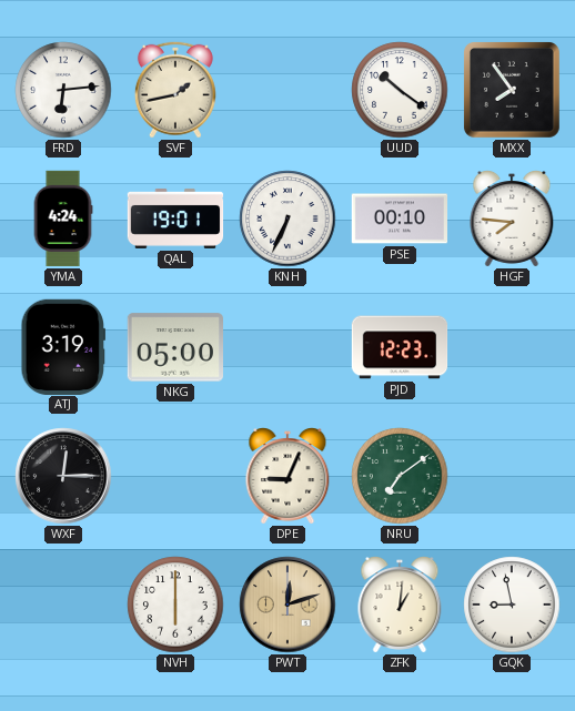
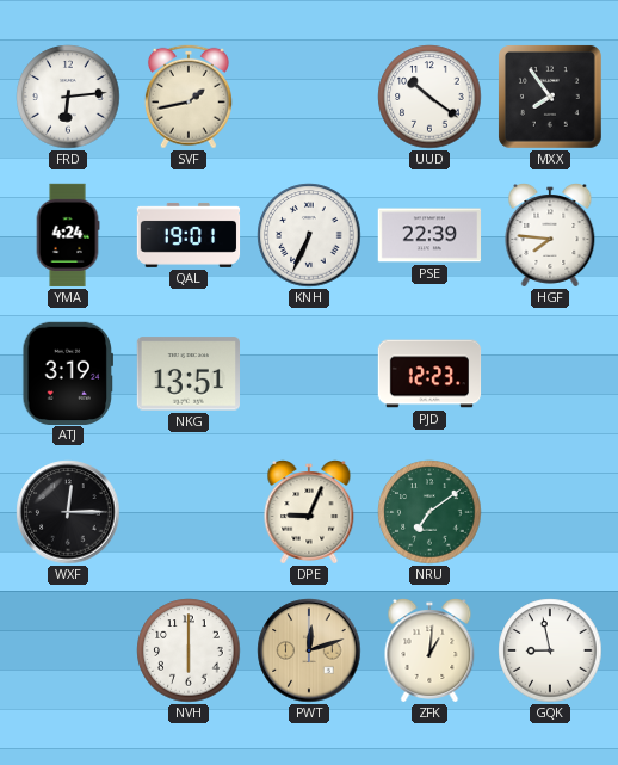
PSE: 00:10 -> 22:39 (429, 235)
NKG: 05:00 -> 13:51 (187, 374)
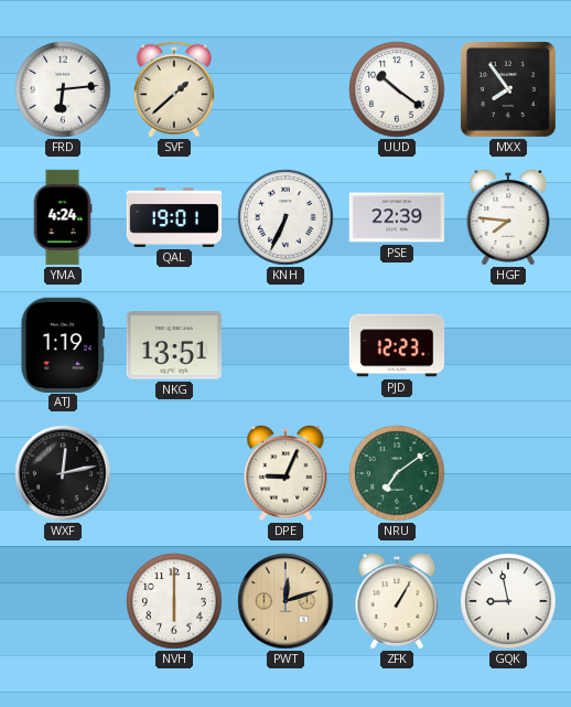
SVF: 1:43 -> 1:38 (174, 89)
ATJ: 3:19 -> 1:19 (62, 344)
WXF: 12:15 -> 12:13 (63, 473)
ZFK: 1:01 -> 1:05 (397, 602)
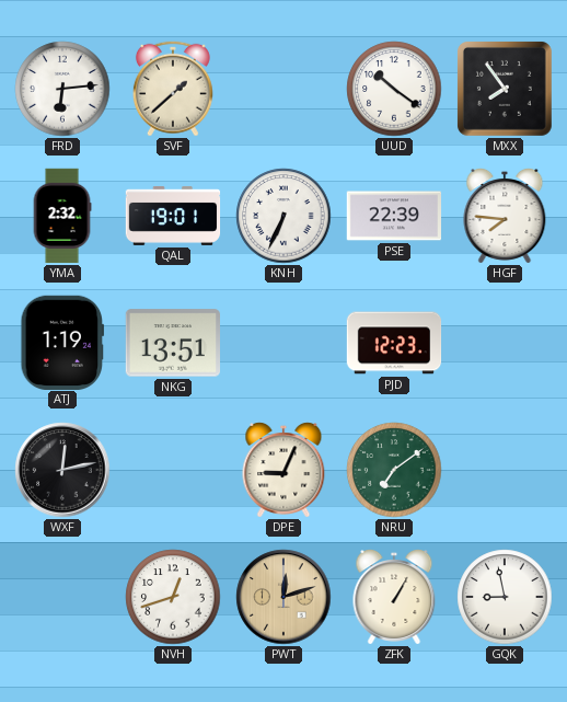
YMA: 4:24 -> 2:32 (62, 216)
NVH: 6:00 -> 12:42 (173, 597)
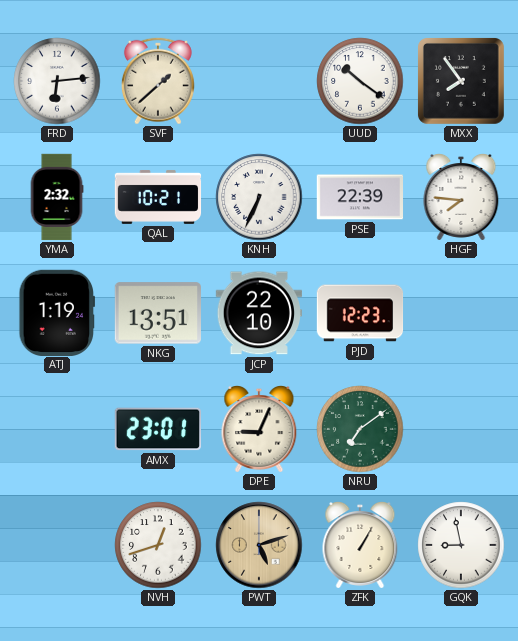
QAL: 19:01 -> 10:21 (158, 197)
JCP: none -> 22:10 (258, 313)
WXF: 12:13 -> none (62, 470)
AMX: none -> 23:01 (157, 429)
PWT: 12:12 -> 5:12 (259, 545)
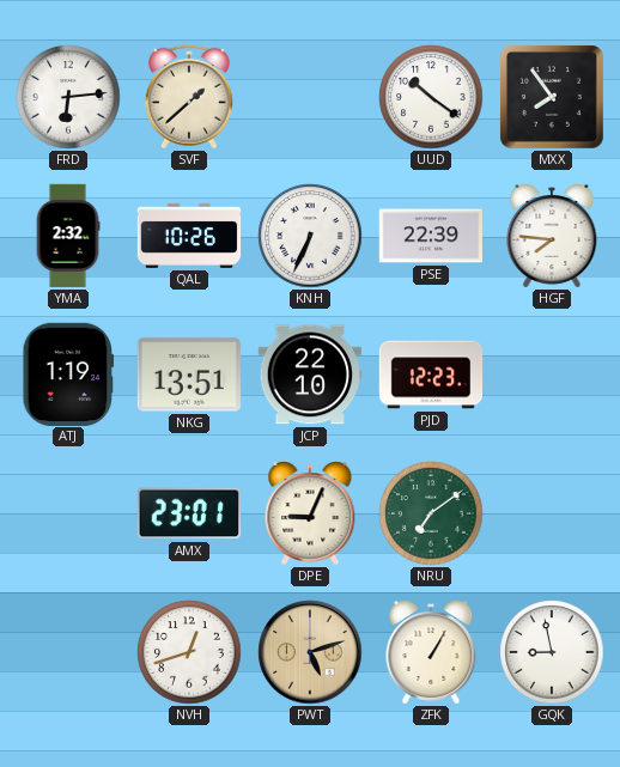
QAL: 10:21 -> 10:26 (189, 236)
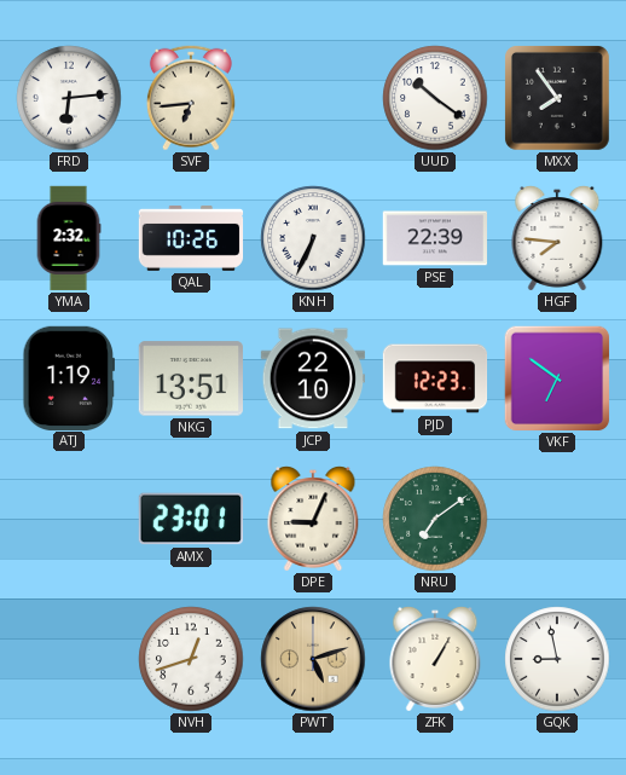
SVF: 1:38 -> 6:44 (191, 98)
VKF: none -> 6:51 (557, 378)
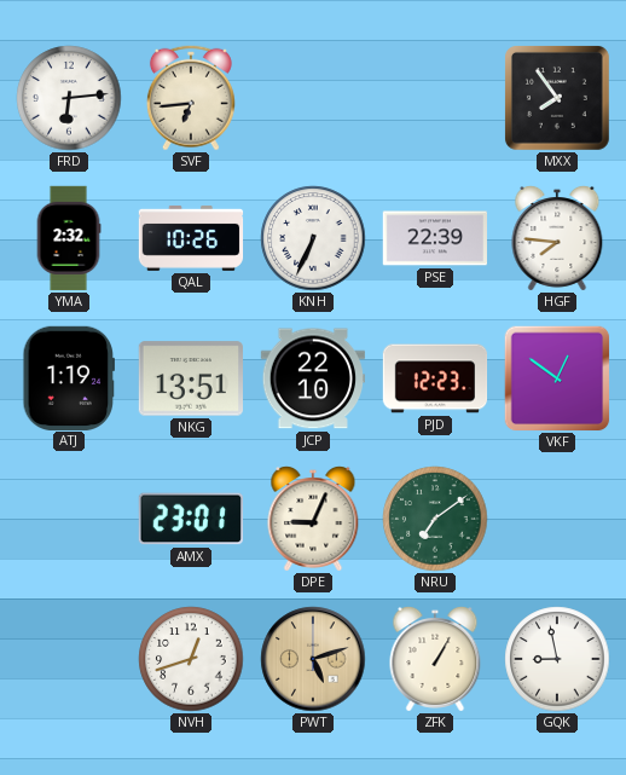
UUD: 10:21 -> none (435, 98)
VKF: 6:51 -> 12:51 (557, 378)
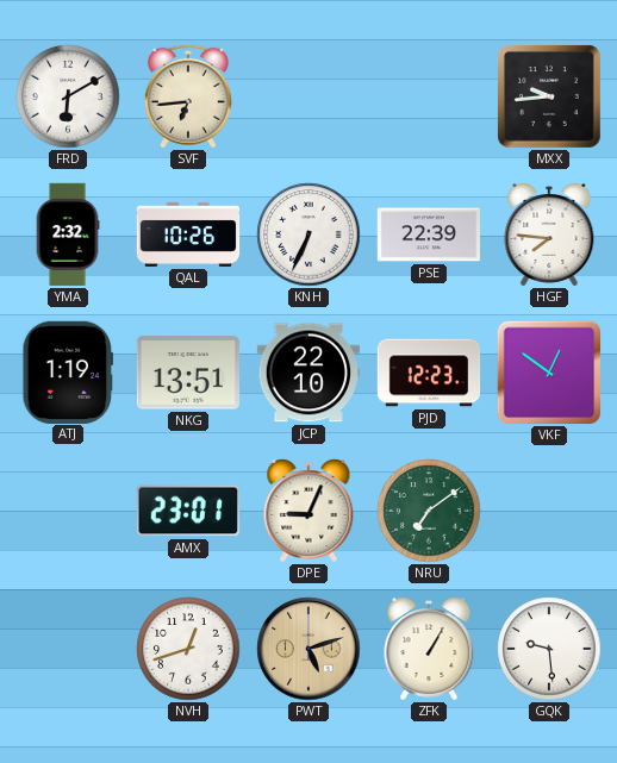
FRD: 6:14 -> 6:10 (68, 96)
MXX: 7:54 -> 9:44 (549, 96)
GQK: 8:58 -> 9:29 (549, 649)
